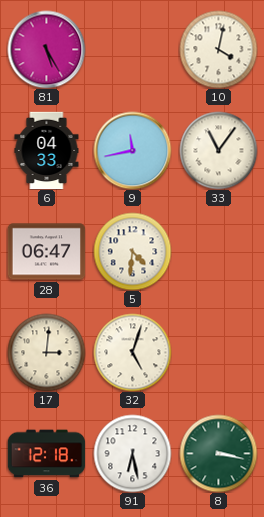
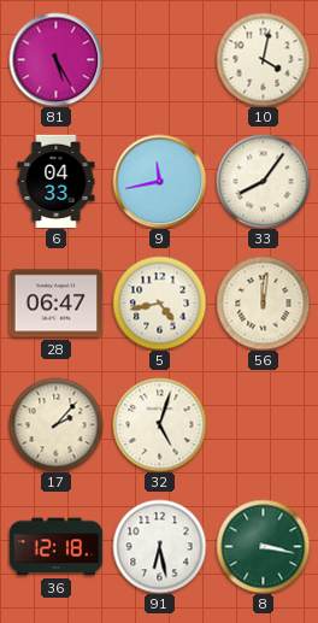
33: 11:06 -> 8:06 (263, 181)
5: 4:31 -> 4:43 (159, 302)
56: none -> 12:01 (263, 302)
17: 3:01 -> 2:07 (55, 424)
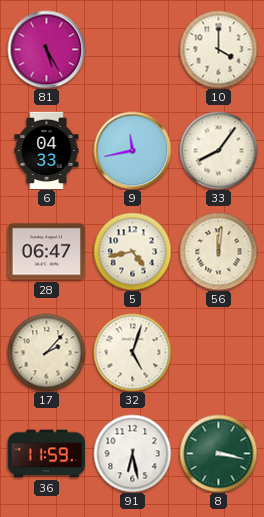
10: 4:02 -> 4:00 (218, 49)
36: 12:18 -> 11:59 (46, 454)
